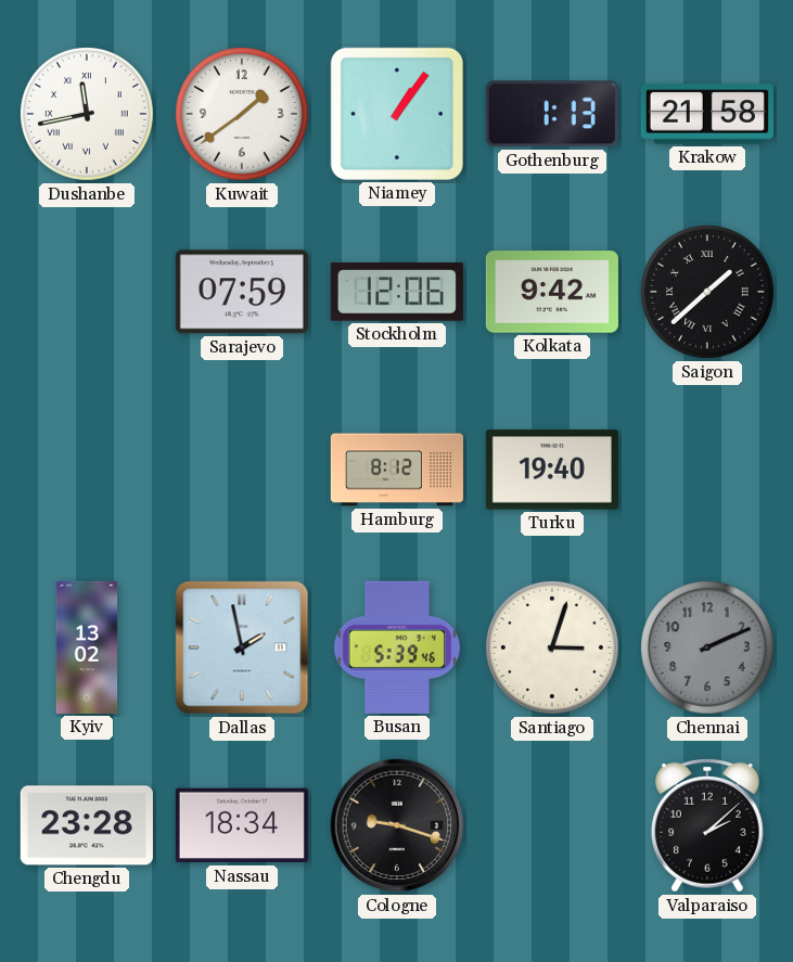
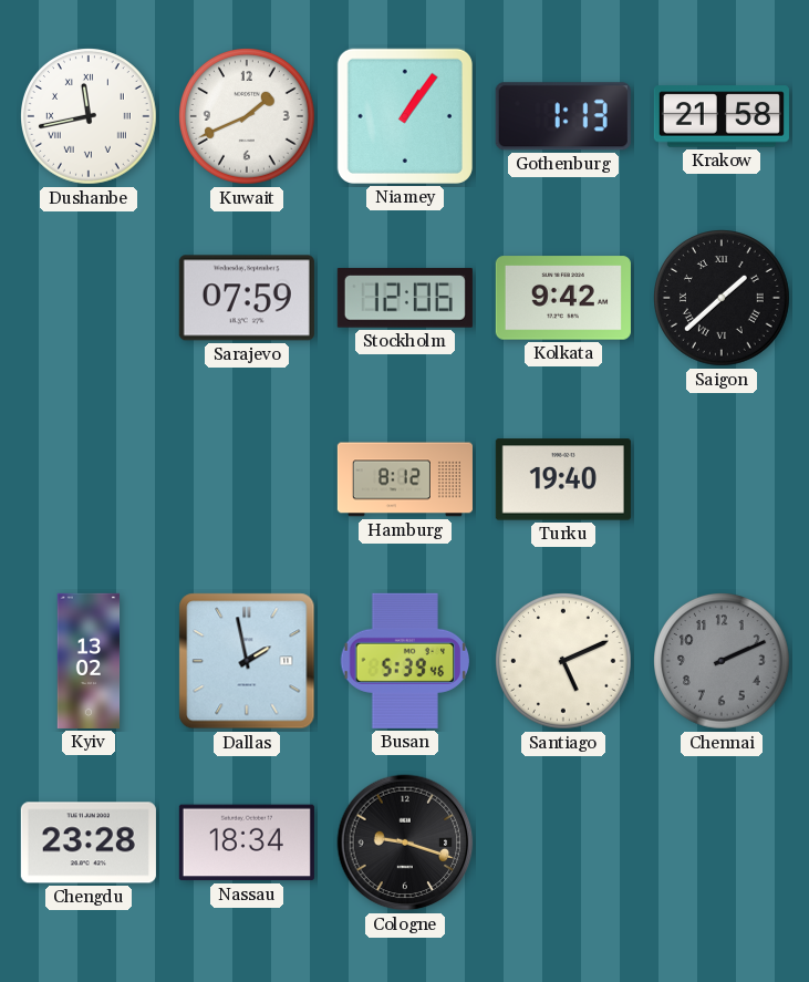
Kuwait: 1:39 -> 1:41 (248, 117)
Santiago: 3:03 -> 5:11 (564, 662)
Valparaiso: 2:08 -> none (708, 826)
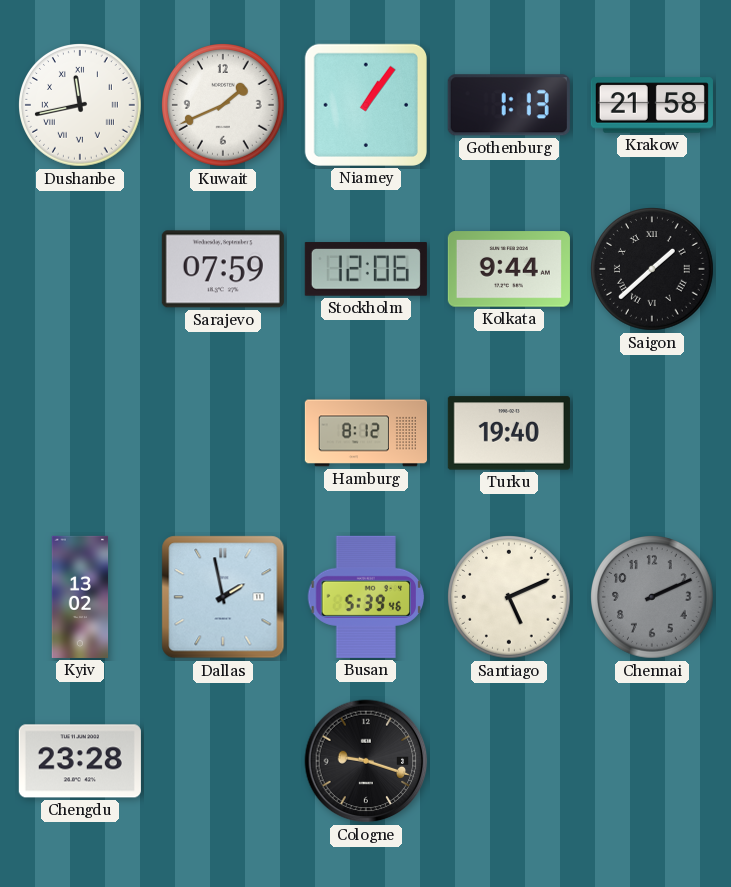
Kolkata: 9:42 -> 9:44 (509, 269)
Nassau: 18:34 -> none (247, 843)
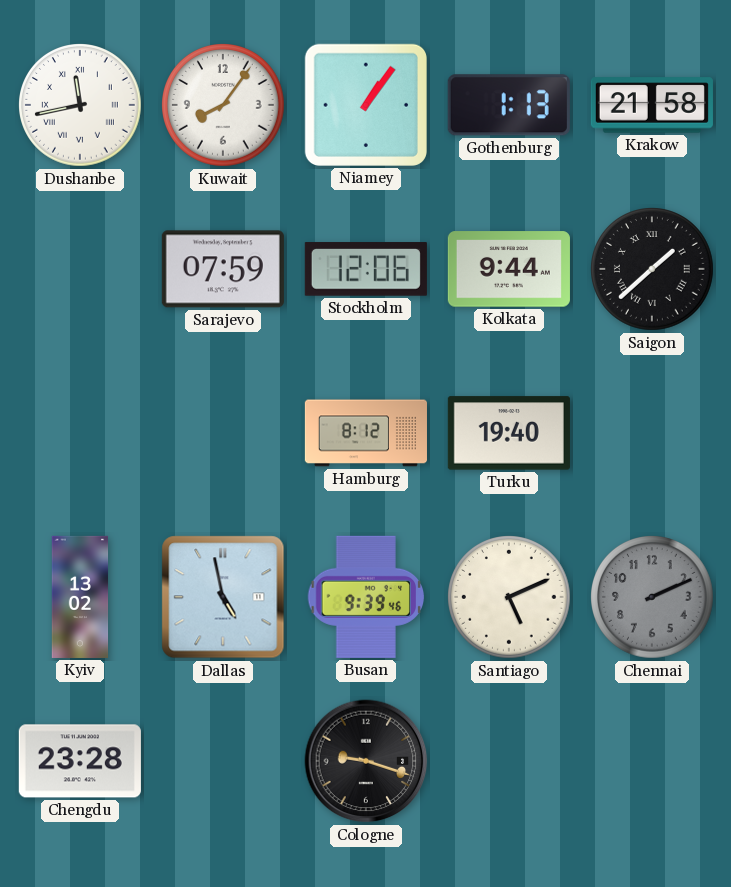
Kuwait: 1:41 -> 8:06 (224, 106)
Dallas: 1:58 -> 4:58 (223, 597)
Busan: 5:39 -> 9:39 (366, 597)
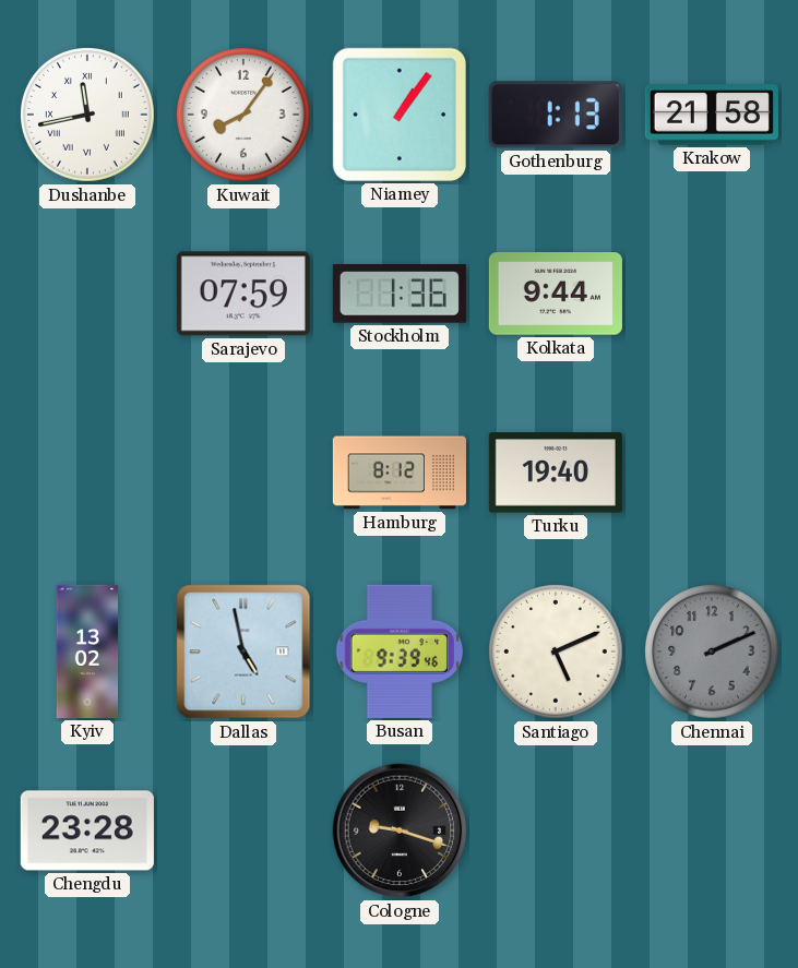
Stockholm: 12:06 -> 1:36 (400, 294)
Saigon: 1:38 -> none (653, 270)
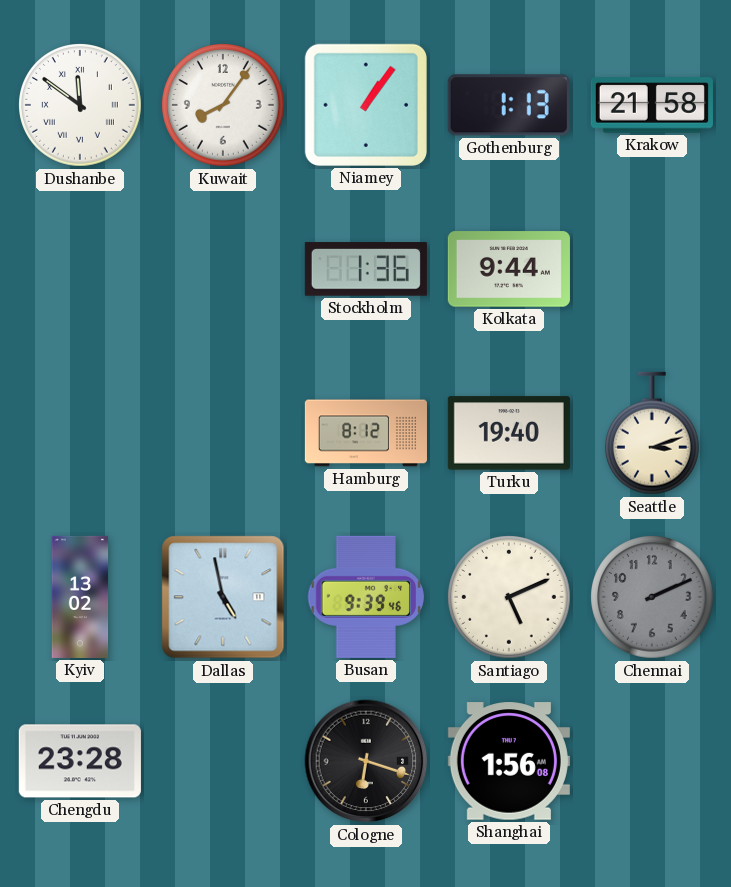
Dushanbe: 11:43 -> 11:51 (81, 106)
Sarajevo: 07:59 -> none (243, 294)
Seattle: none -> 3:12 (652, 433)
Cologne: 9:18 -> 6:18 (366, 761)
Shanghai: none -> 1:56 (509, 761)
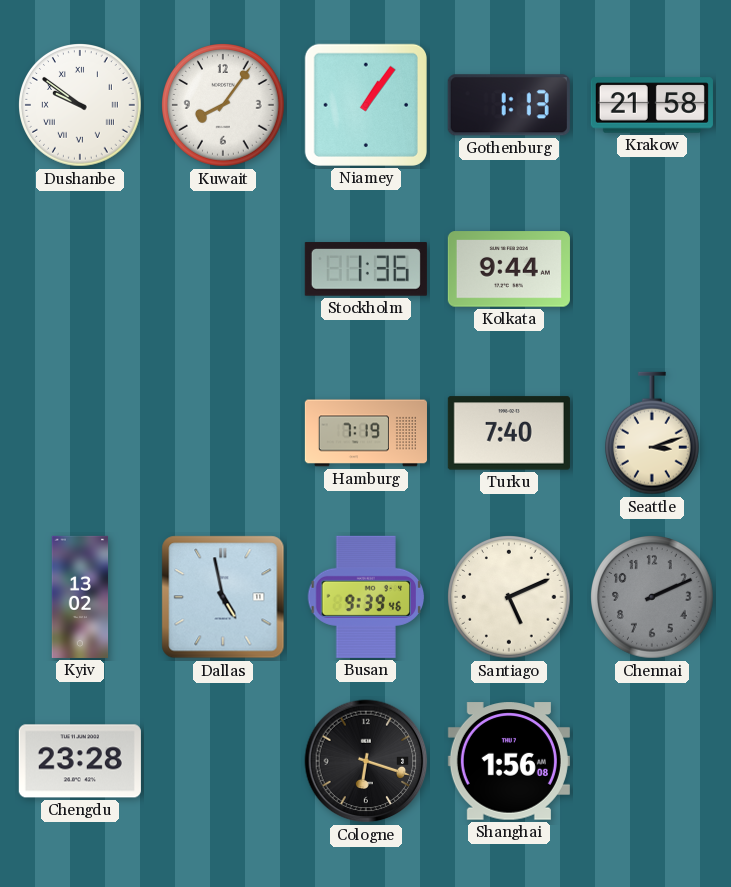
Dushanbe: 11:51 -> 9:51 (81, 106)
Hamburg: 8:12 -> 7:19 (366, 433)
Turku: 19:40 -> 7:40 (509, 433)
